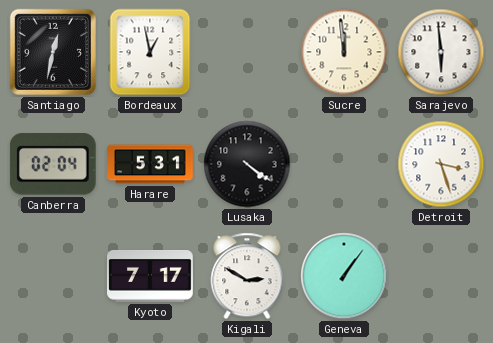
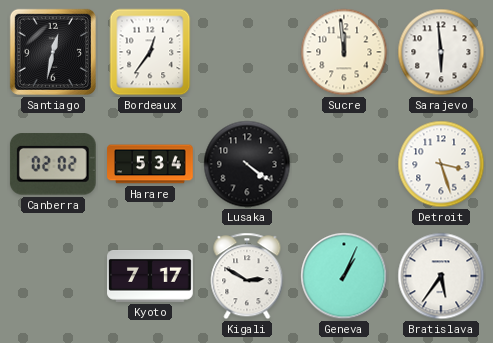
Bordeaux: 12:58 -> 12:36 (150, 52)
Canberra: 02:04 -> 02:02 (53, 165)
Harare: 5:31 -> 5:34 (150, 164)
Geneva: 1:06 -> 1:04 (344, 276)
Bratislava: none -> 5:36 (441, 276)
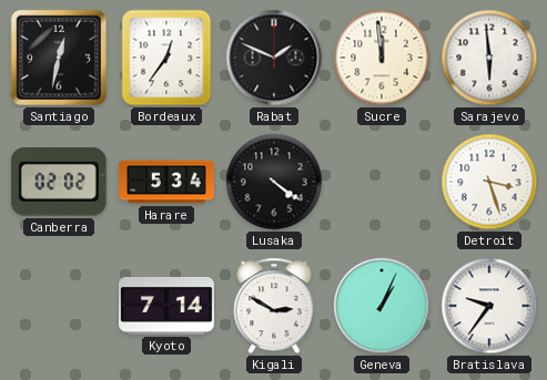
Rabat: none -> 1:49 (274, 58)
Kyoto: 7:17 -> 7:14 (166, 307)
Bratislava: 5:36 -> 9:36 (489, 306)
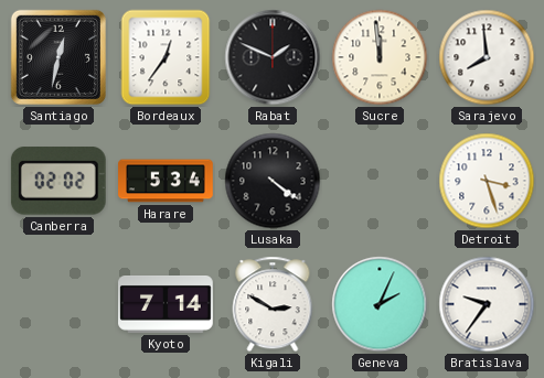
Sarajevo: 5:59 -> 7:59 (487, 57)
Geneva: 1:04 -> 2:04 (380, 304)
